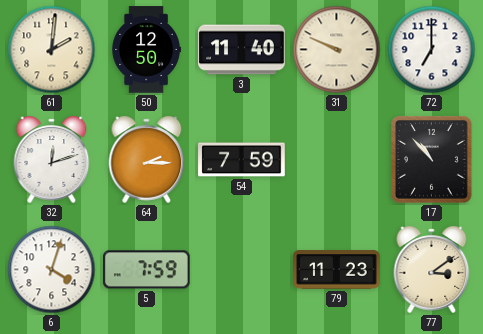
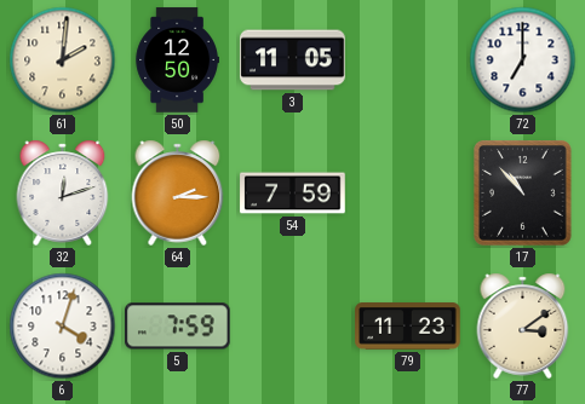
3: 11:40 -> 11:05 (293, 60)
31: 9:49 -> none (337, 50)
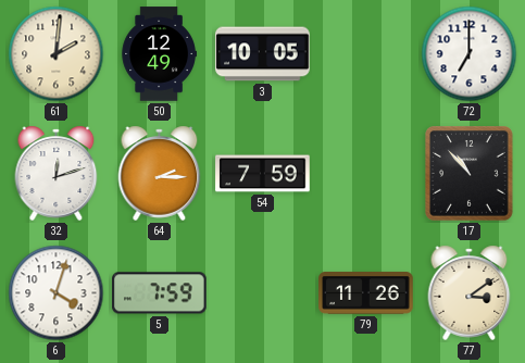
50: 12:50 -> 12:49 (159, 54)
3: 11:05 -> 10:05 (263, 54)
79: 11:23 -> 11:26 (366, 293)
